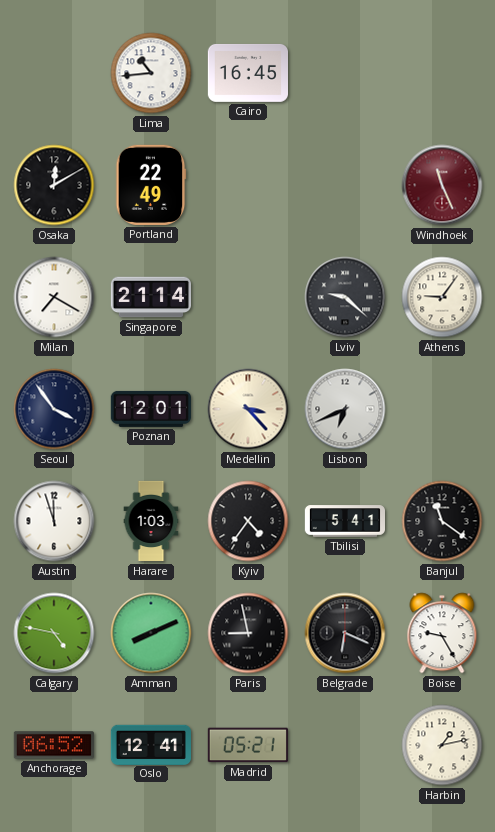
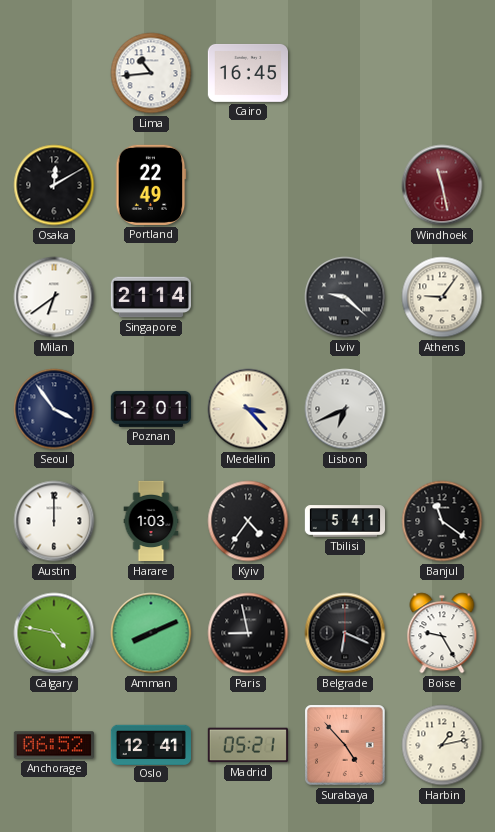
Windhoek: 11:26 -> 11:28 (442, 185)
Milan: 7:20 -> 6:39 (54, 297)
Austin: 11:57 -> 12:00 (54, 521)
Surabaya: none -> 4:53 (346, 746)
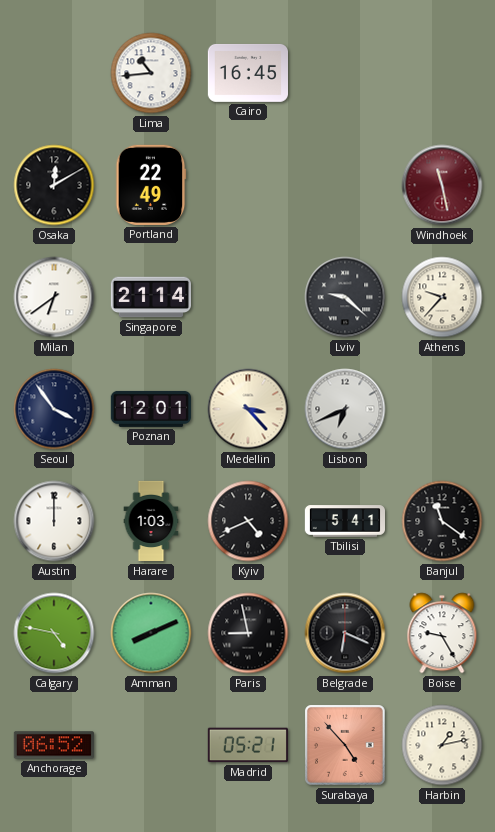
Athens: 9:06 -> 9:37 (442, 297)
Kyiv: 4:36 -> 4:41 (248, 521)
Oslo: 12:41 -> none (150, 744)
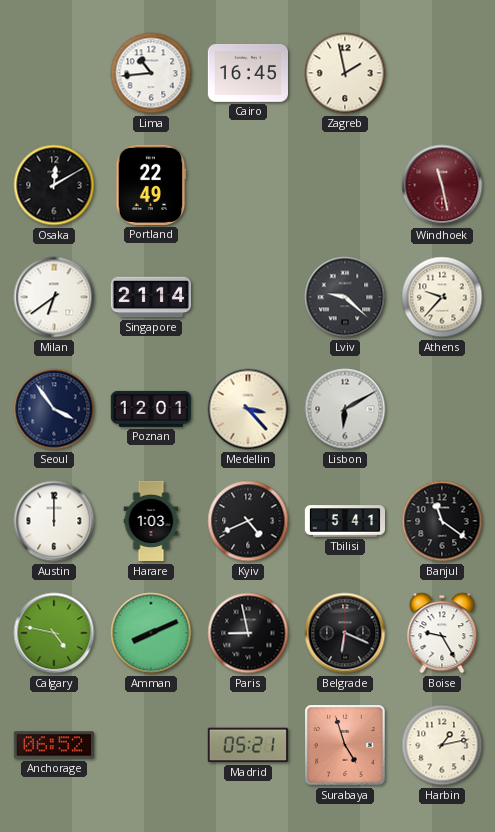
Zagreb: none -> 1:58 (345, 73)
Lisbon: 6:41 -> 6:10 (345, 409)
Surabaya: 4:53 -> 4:57 (346, 746)
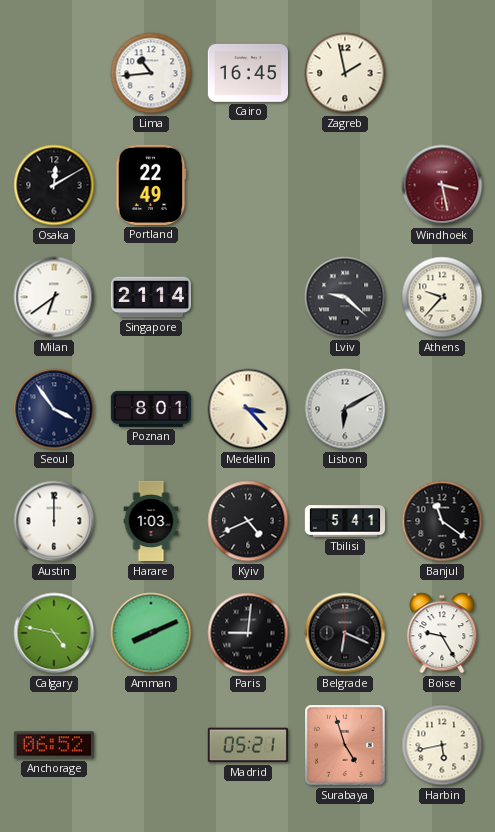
Windhoek: 11:28 -> 3:28 (442, 185)
Poznan: 12:01 -> 8:01 (151, 409)
Paris: 8:58 -> 9:01 (248, 633)
Harbin: 1:13 -> 5:43 (442, 745)
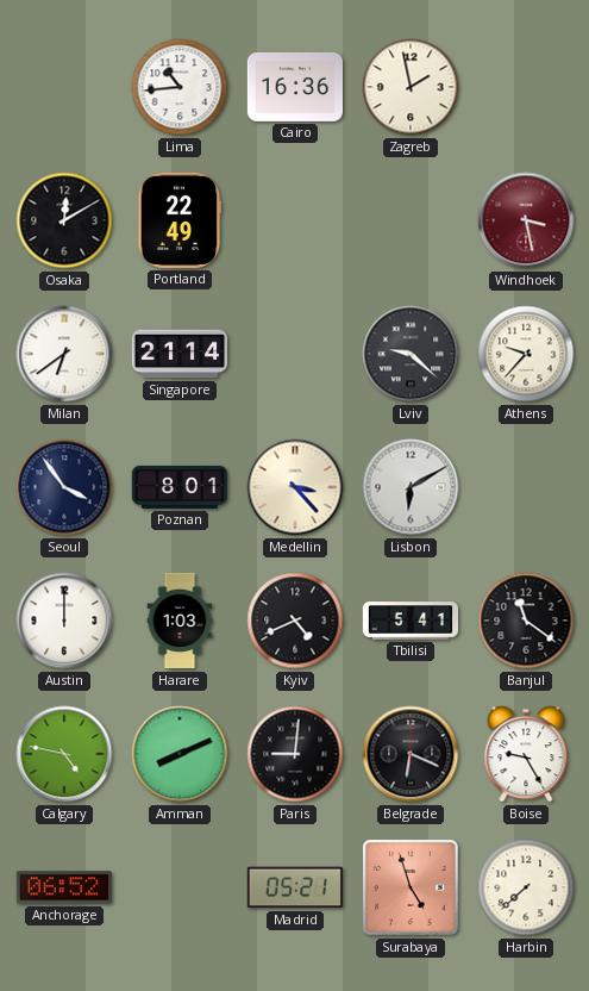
Cairo: 16:45 -> 16:36 (294, 87)
Harbin: 5:43 -> 7:38 (526, 887)
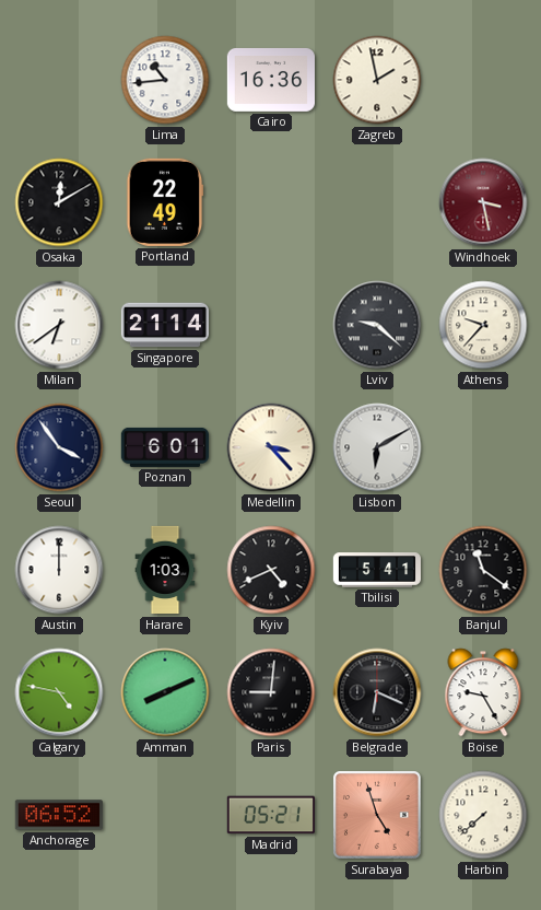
Poznan: 8:01 -> 6:01 (165, 447)
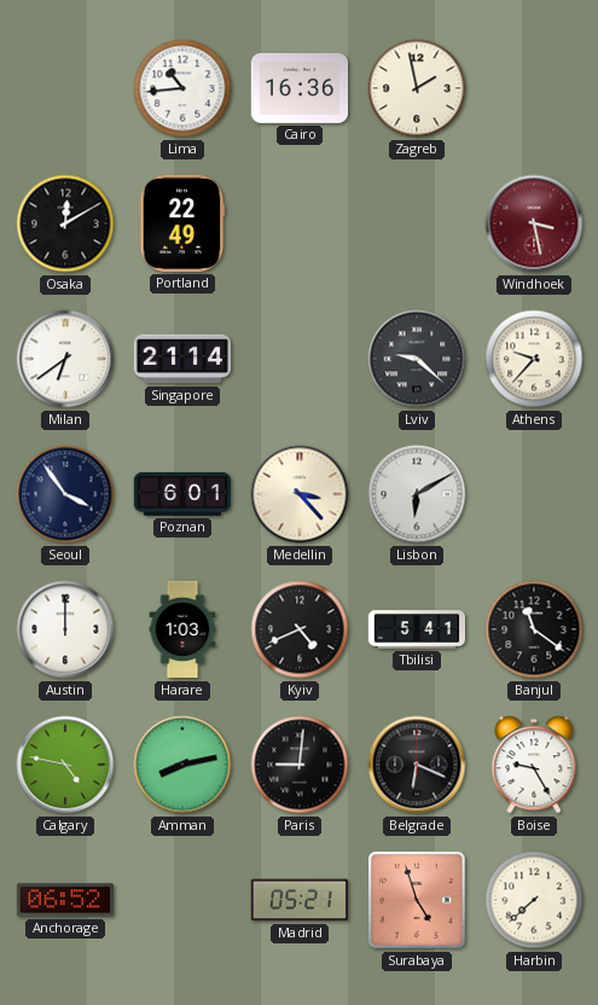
Amman: 8:11 -> 8:13 (182, 765)
